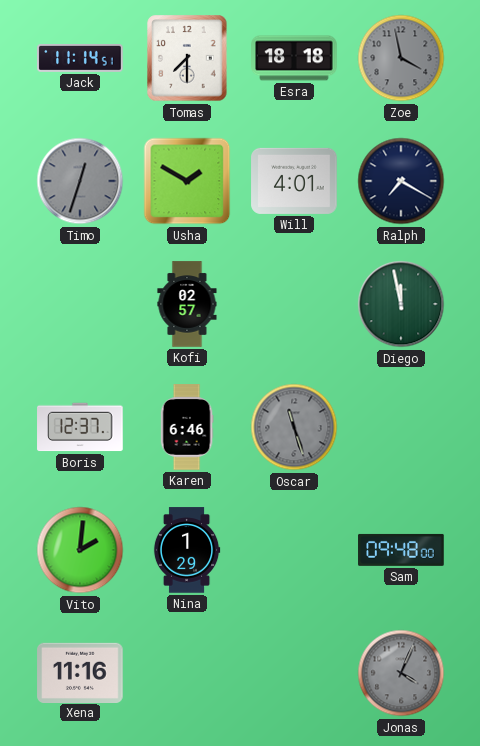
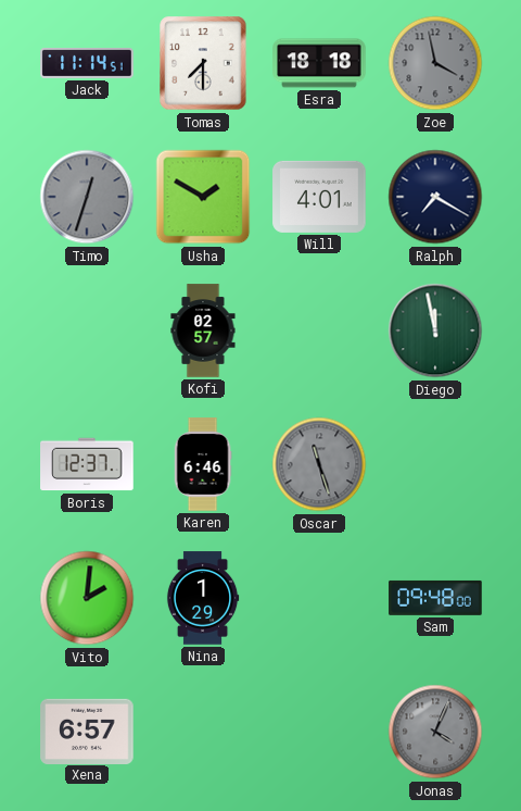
Xena: 11:16 -> 6:57 (87, 731)
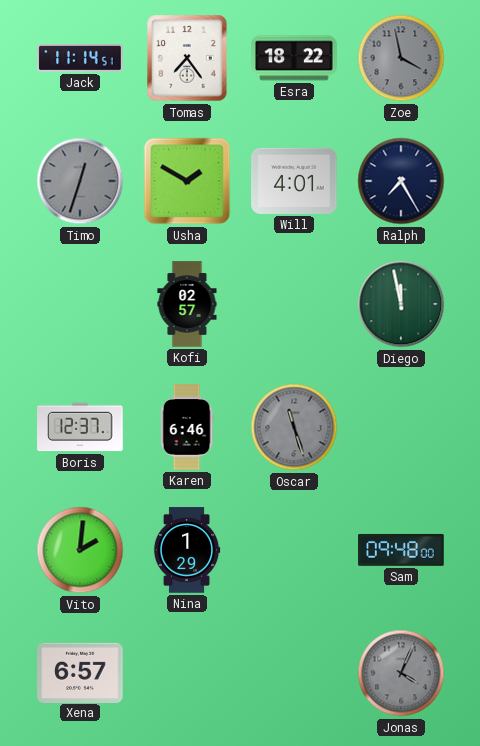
Tomas: 7:30 -> 7:24 (187, 58)
Esra: 18:18 -> 18:22 (294, 58)
Ralph: 7:20 -> 7:25 (401, 181)
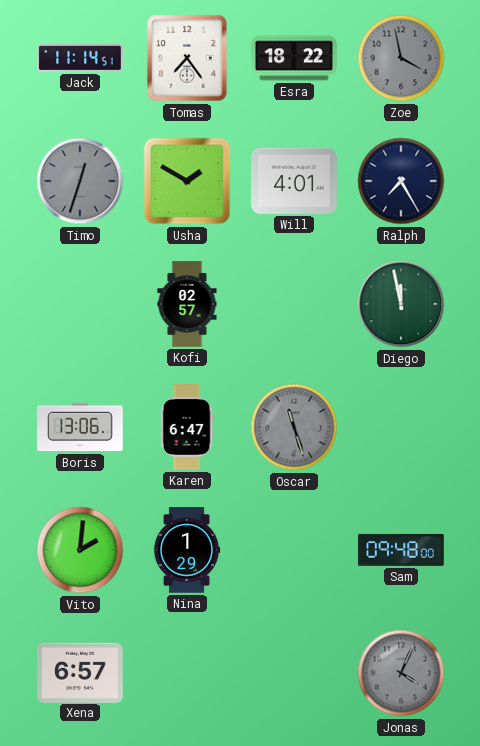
Boris: 12:37 -> 13:06 (80, 427)
Karen: 6:46 -> 6:47 (187, 427)
